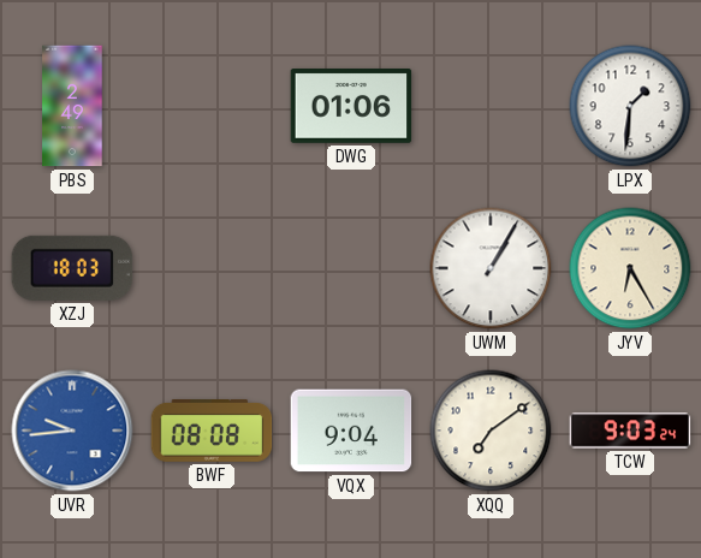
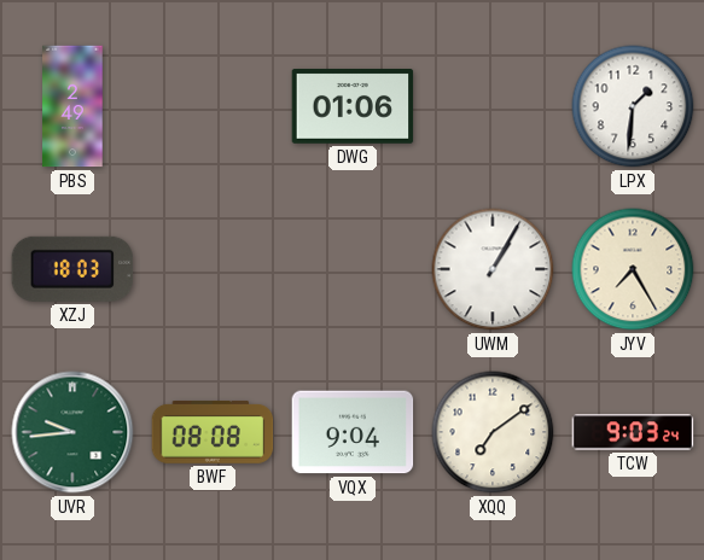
JYV: 6:25 -> 7:25 (633, 269)
UVR dial: blue -> green (72, 432)
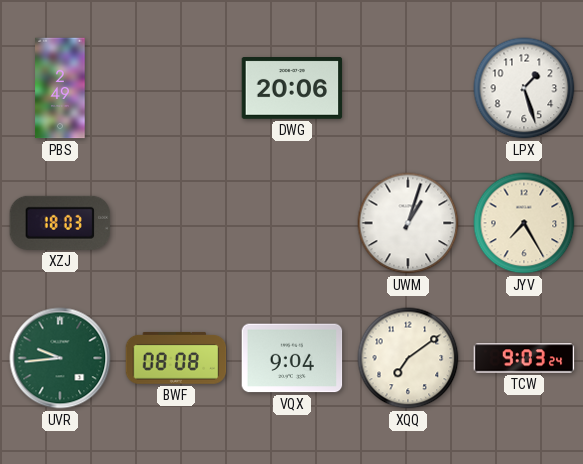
DWG: 01:06 -> 20:06 (292, 89)
LPX: 1:31 -> 1:27 (524, 88)
UWM: 1:05 -> 1:03 (408, 223)
